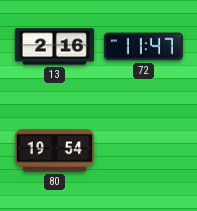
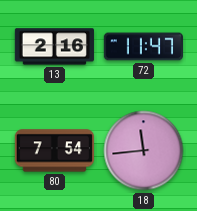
80: 19:54 -> 7:54 (54, 151)
18: none -> 11:44 (144, 151)
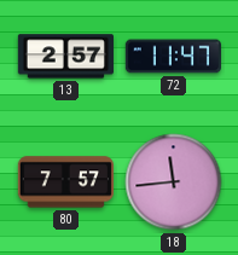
13: 2:16 -> 2:57 (65, 57)
80: 7:54 -> 7:57 (65, 182)
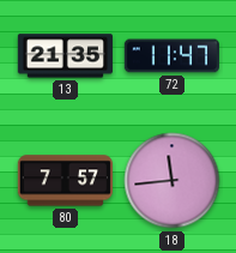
13: 2:57 -> 21:35 (65, 56)
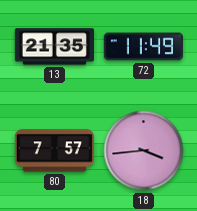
72: 11:47 -> 11:49 (143, 47)
18: 11:44 -> 3:44 (144, 151)
